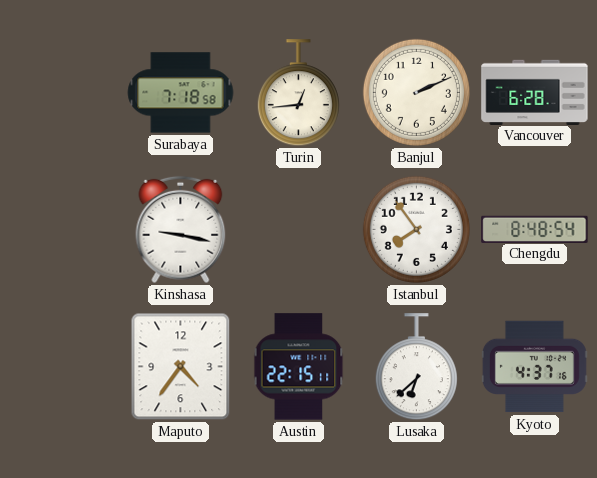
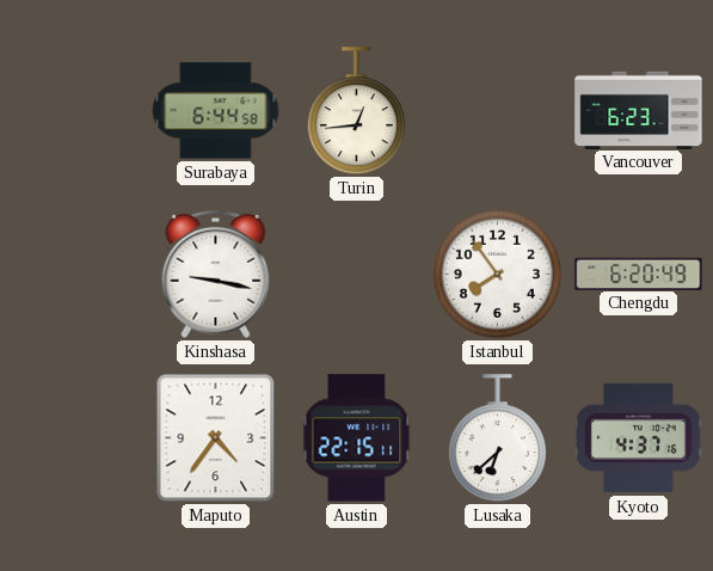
Surabaya: 7:18 -> 6:44 (216, 111)
Banjul: 2:11 -> none (416, 92)
Vancouver: 6:28 -> 6:23 (639, 110)
Chengdu: 8:48 -> 6:20 (639, 274)
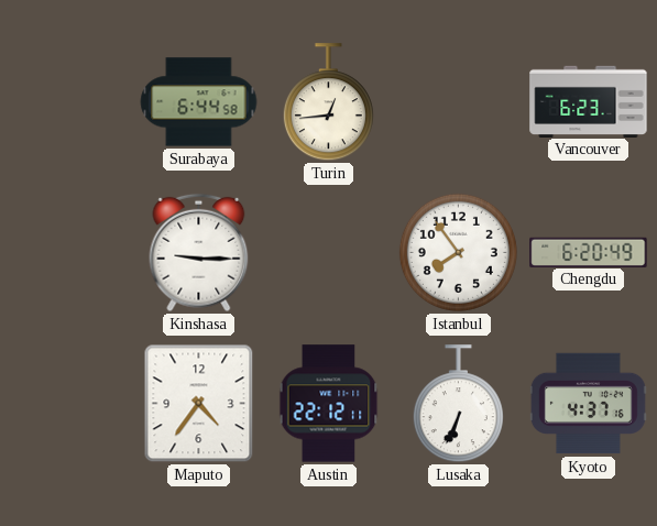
Kinshasa: 9:17 -> 9:15 (199, 253)
Austin: 22:15 -> 22:12 (329, 404)
Lusaka: 6:38 -> 6:34 (458, 404)
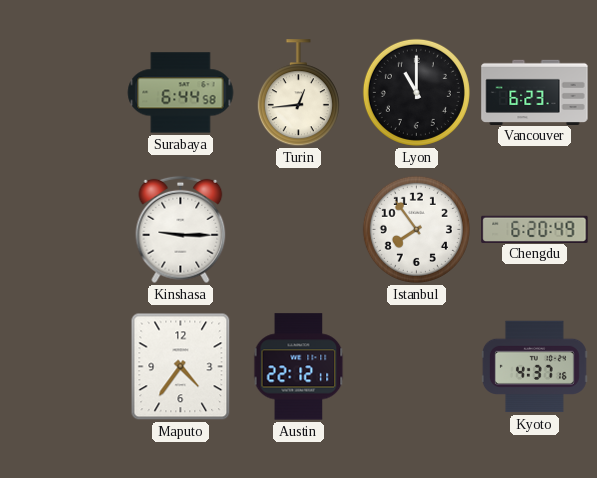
Lyon: none -> 11:00 (416, 92)
Lusaka: 6:34 -> none (458, 404)
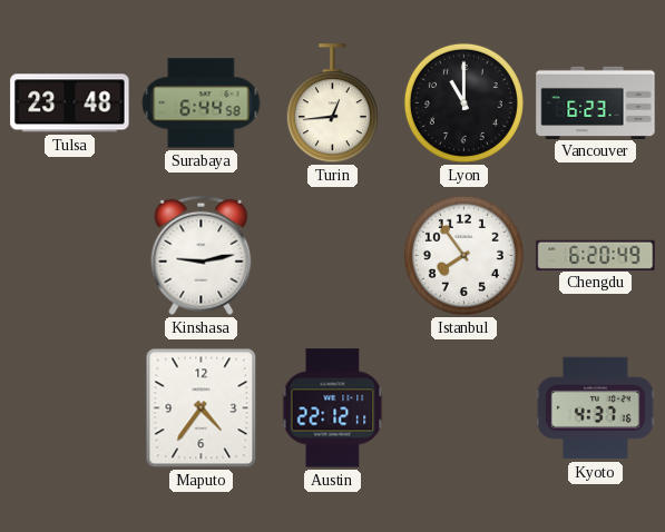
Tulsa: none -> 23:48 (70, 104)
Kinshasa: 9:15 -> 9:13 (202, 256)
